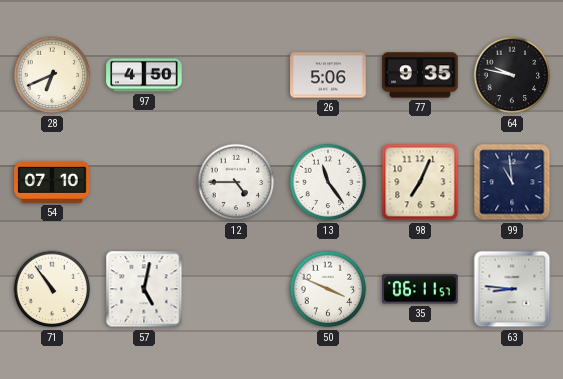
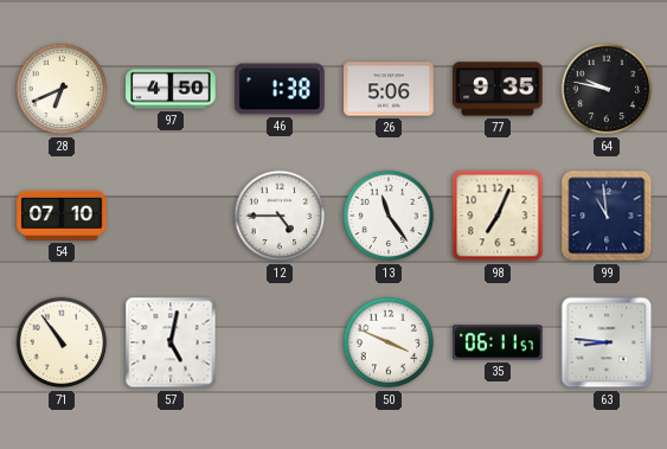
46: none -> 1:38 (280, 89)
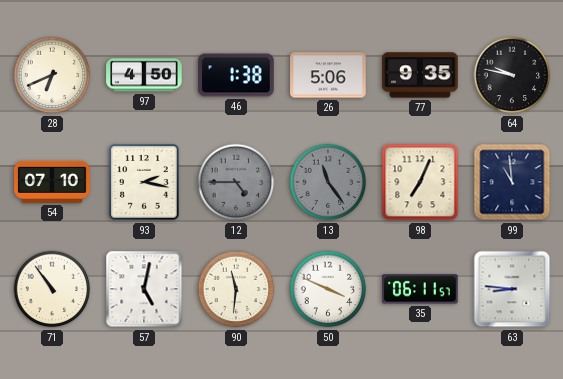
93: none -> 2:17 (144, 182)
12 dial: white -> grey (236, 182)
13 dial: white -> grey (328, 182)
90: none -> 11:31 (236, 289)
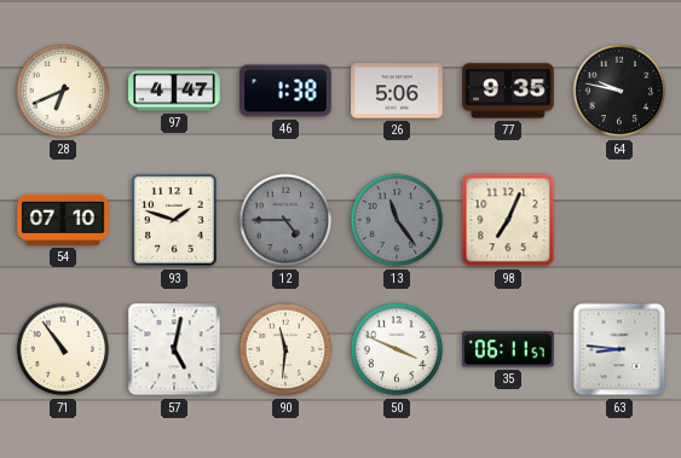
97: 4:50 -> 4:47 (174, 91)
93: 2:17 -> 1:48 (174, 220)
99: 10:59 -> none (512, 182)
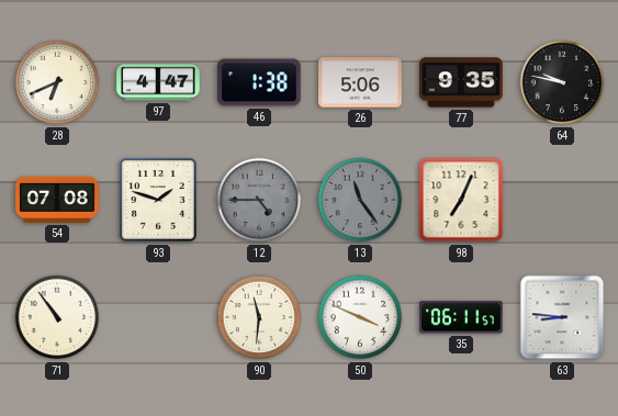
54: 07:10 -> 07:08 (57, 200)
57: 5:02 -> none (174, 349)
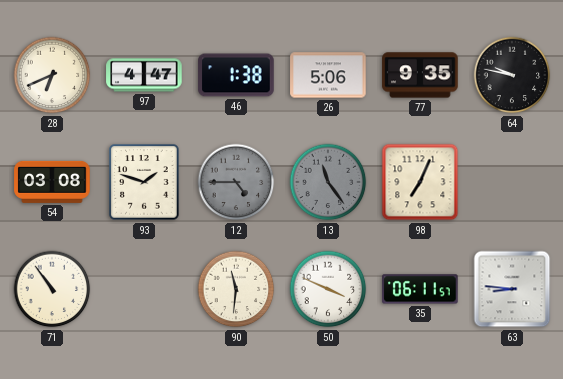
54: 07:08 -> 03:08 (52, 182)
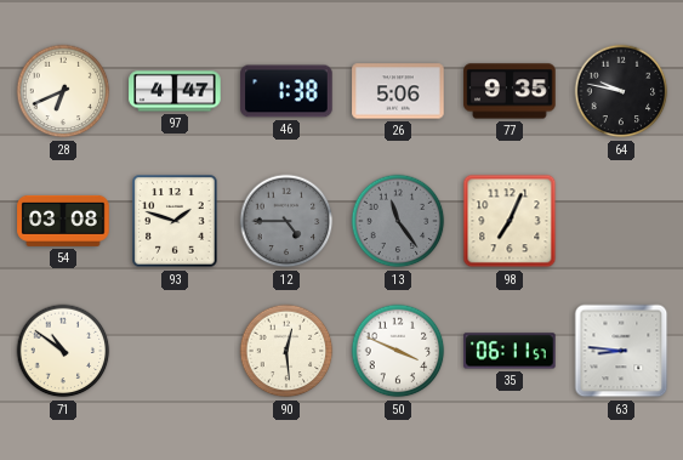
71: 10:54 -> 10:51 (63, 351)
90: 11:31 -> 12:29 (286, 351)
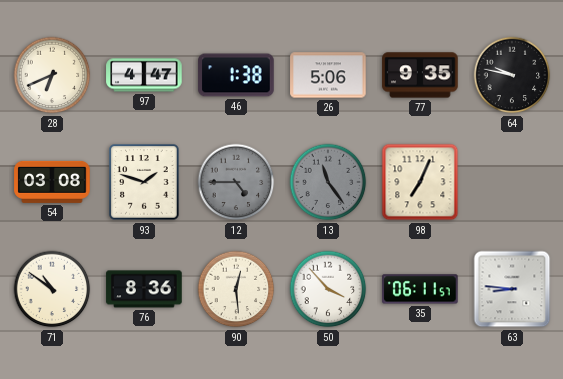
76: none -> 8:36 (144, 289)
50: 3:49 -> 3:53 (328, 289)
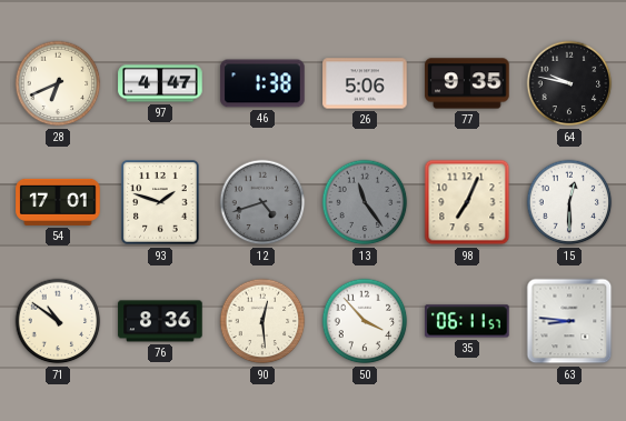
54: 03:08 -> 17:01 (58, 202)
12: 4:45 -> 4:42 (262, 202)
15: none -> 12:30 (569, 202)
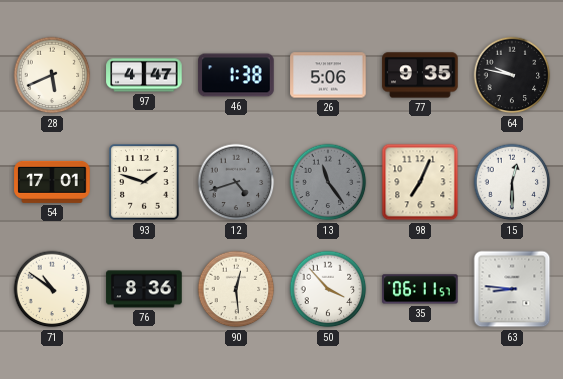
28: 6:41 -> 5:41 (52, 75)
